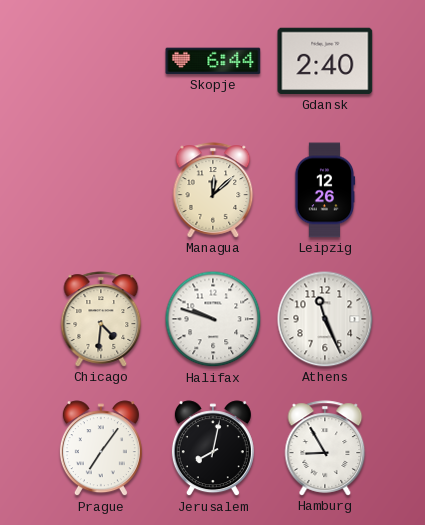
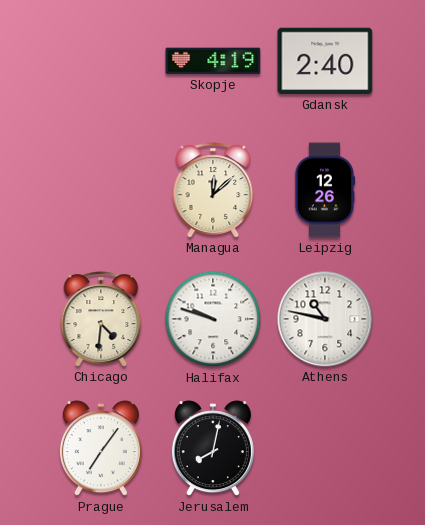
Skopje: 6:44 -> 4:19 (213, 61)
Athens: 11:26 -> 10:47 (325, 319)
Hamburg: 8:55 -> none (325, 448)
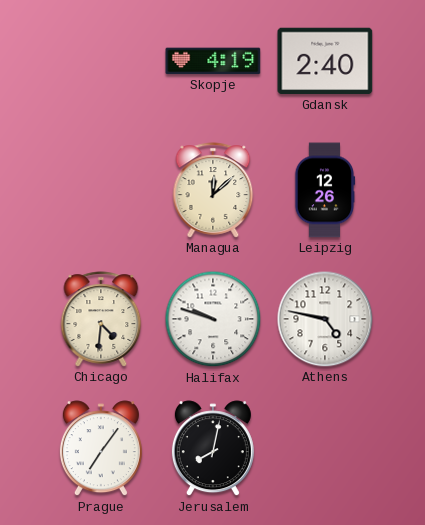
Athens: 10:47 -> 4:47 (325, 319)
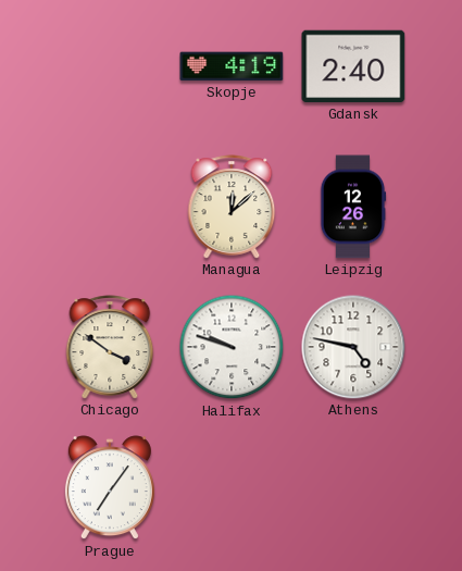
Chicago: 4:31 -> 3:51 (110, 347)
Jerusalem: 8:02 -> none (213, 449)
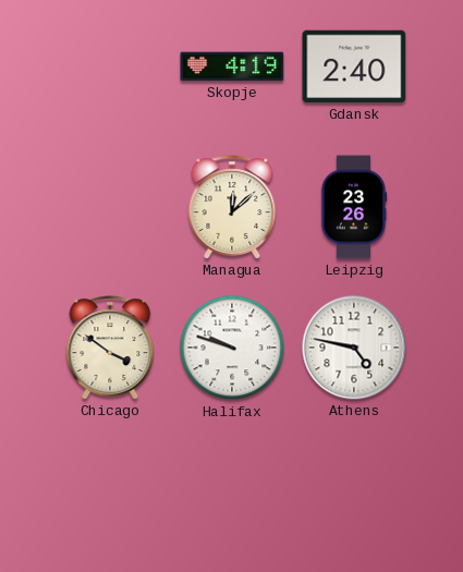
Leipzig: 12:26 -> 23:26 (354, 207)
Prague: 7:06 -> none (110, 488)
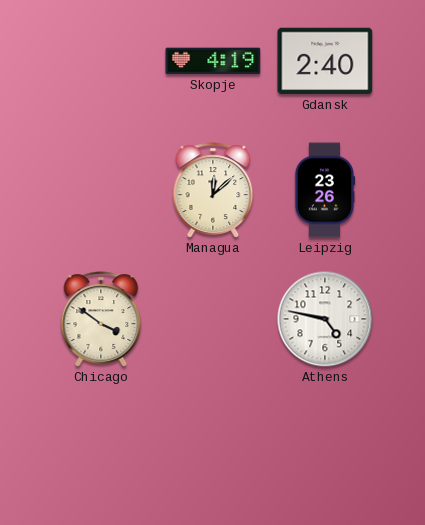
Halifax: 9:48 -> none (232, 348)
